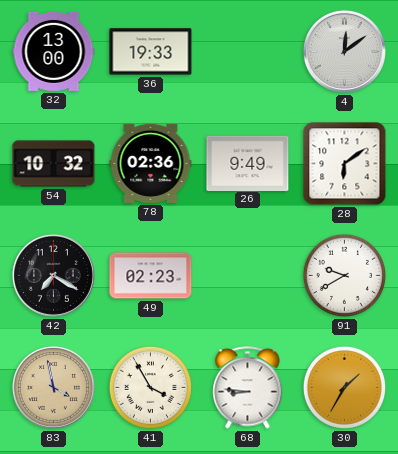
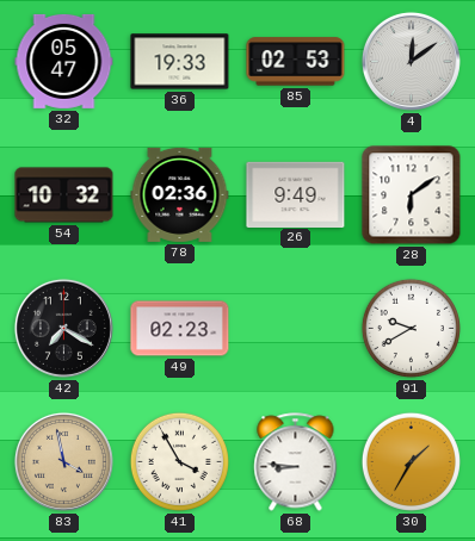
32: 13:00 -> 05:47 (64, 61)
85: none -> 02:53 (296, 62)
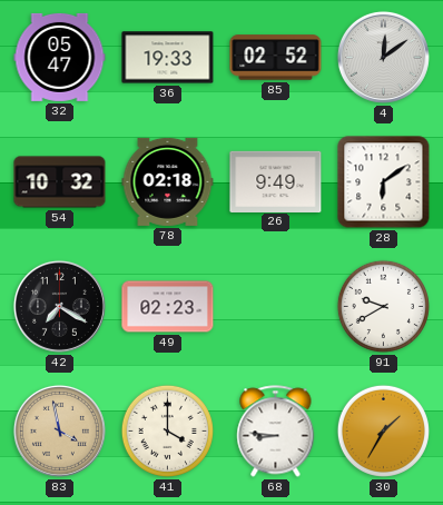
85: 02:53 -> 02:52 (276, 58)
78: 02:36 -> 02:18 (168, 181)
41: 3:55 -> 4:00 (167, 430)
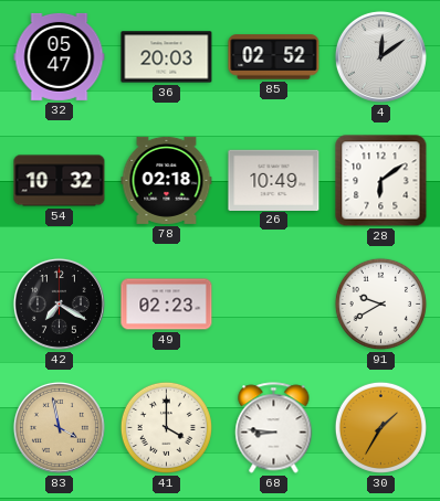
36: 19:33 -> 20:03 (167, 57)
26: 9:49 -> 10:49 (274, 180)
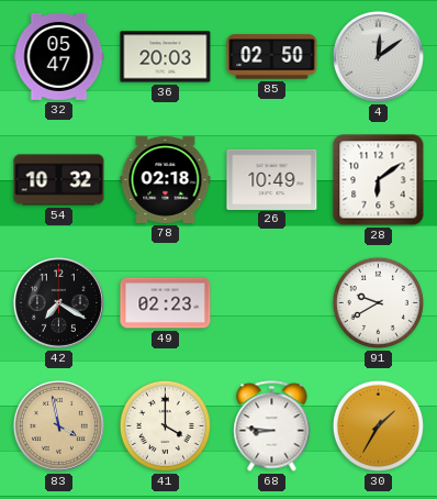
85: 02:52 -> 02:50 (272, 57)
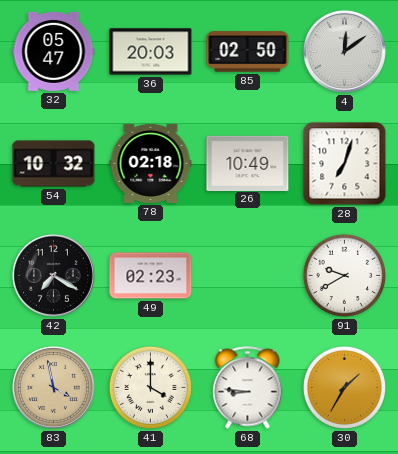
28: 6:09 -> 7:03 (345, 164)
